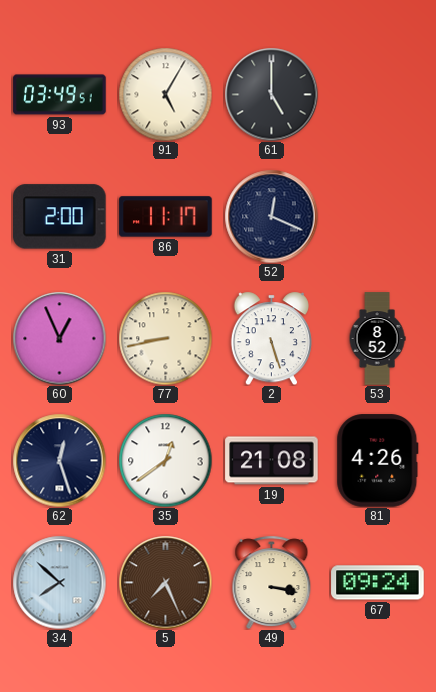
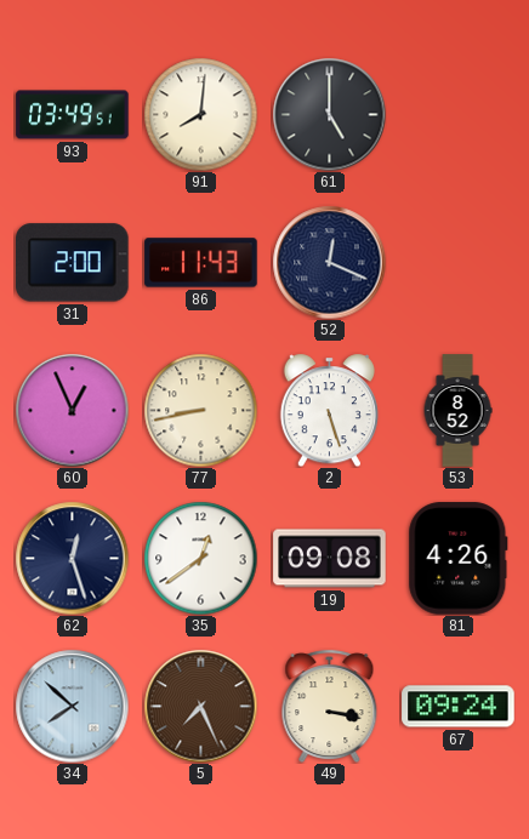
91: 5:05 -> 8:01 (200, 114)
86: 11:17 -> 11:43 (201, 263)
19: 21:08 -> 09:08 (330, 559)
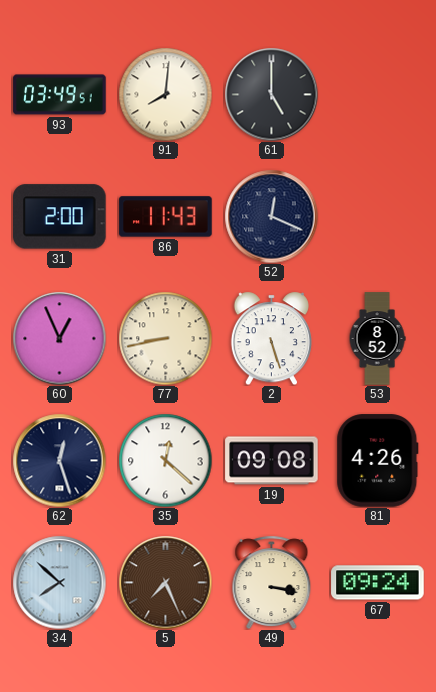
35: 12:39 -> 12:22 (165, 460)
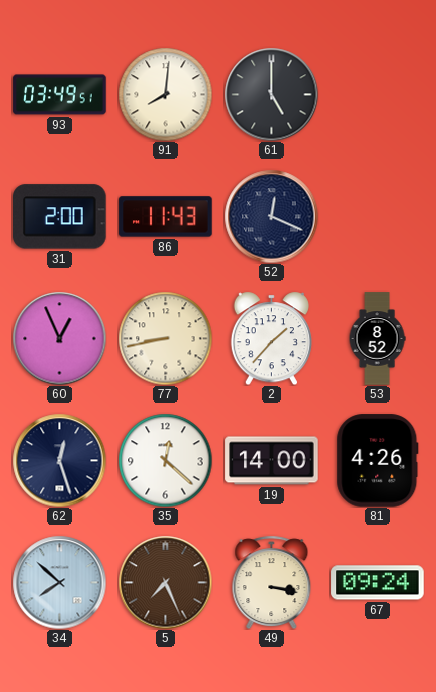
2: 5:27 -> 1:37 (271, 338)
19: 09:08 -> 14:00 (272, 461)
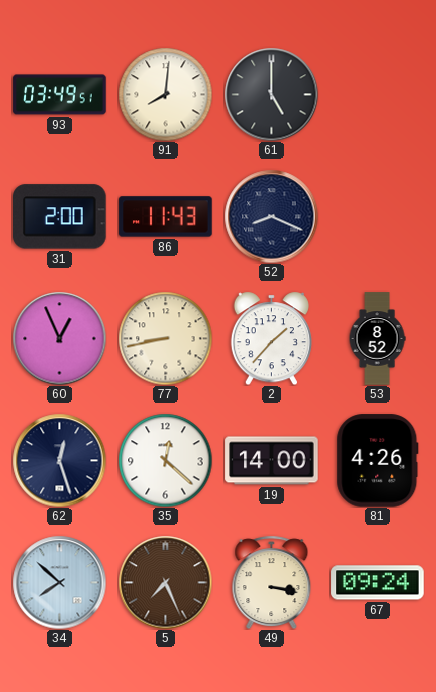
52: 12:19 -> 8:19 (271, 216)
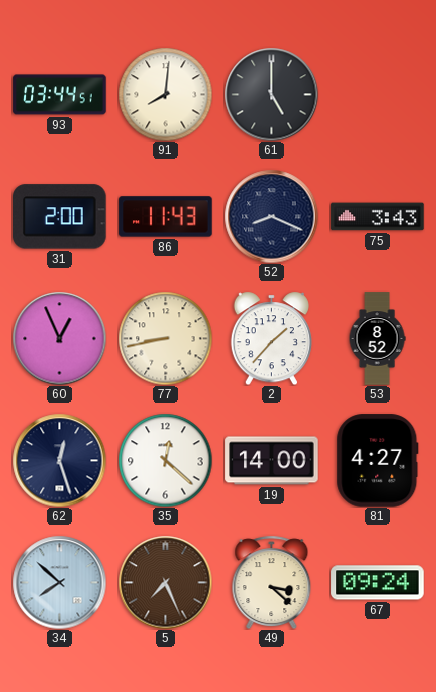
93: 03:49 -> 03:44 (60, 95)
75: none -> 3:43 (378, 217)
81: 4:26 -> 4:27 (378, 461)
49: 3:17 -> 3:22 (272, 582)
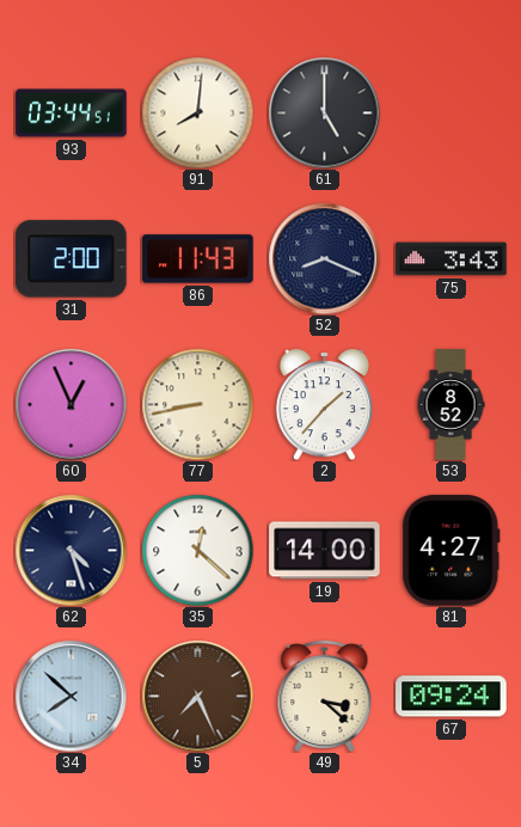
62: 12:27 -> 4:27 (71, 550)
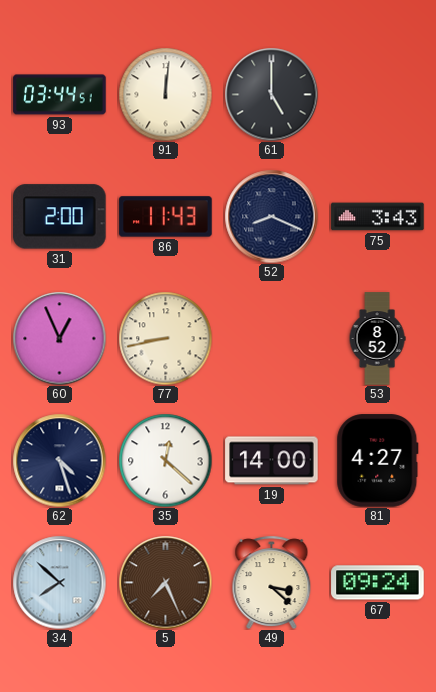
91: 8:01 -> 12:01 (165, 94)
2: 1:37 -> none (324, 404)
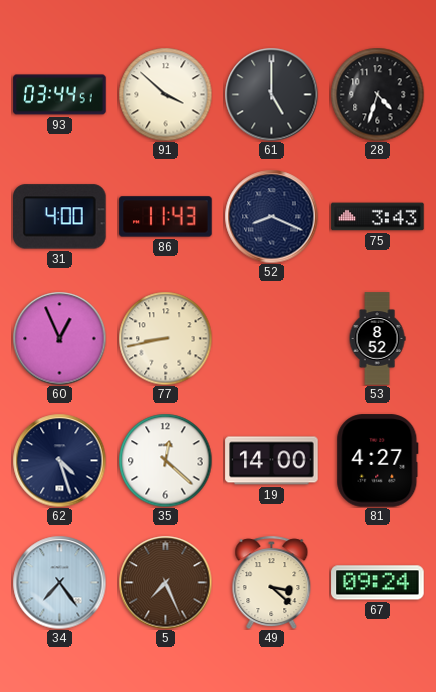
91: 12:01 -> 3:52 (165, 94)
28: none -> 4:33 (377, 94)
31: 2:00 -> 4:00 (60, 217)
34: 7:52 -> 7:24 (59, 582)
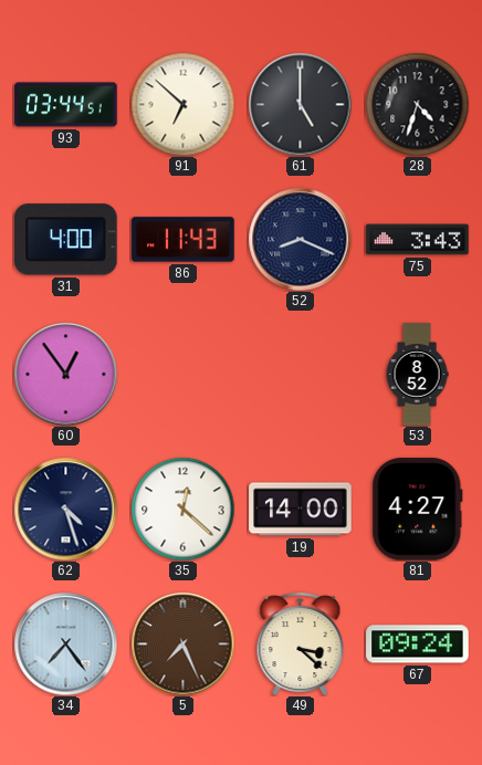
91: 3:52 -> 6:52 (182, 104)
60: 12:56 -> 12:54 (65, 374)
77: 8:43 -> none (165, 338)
